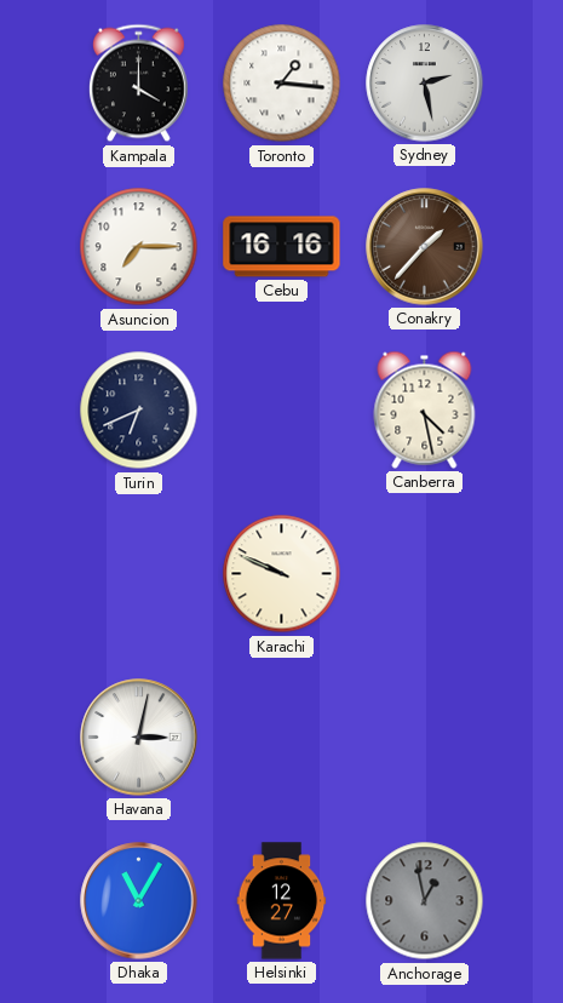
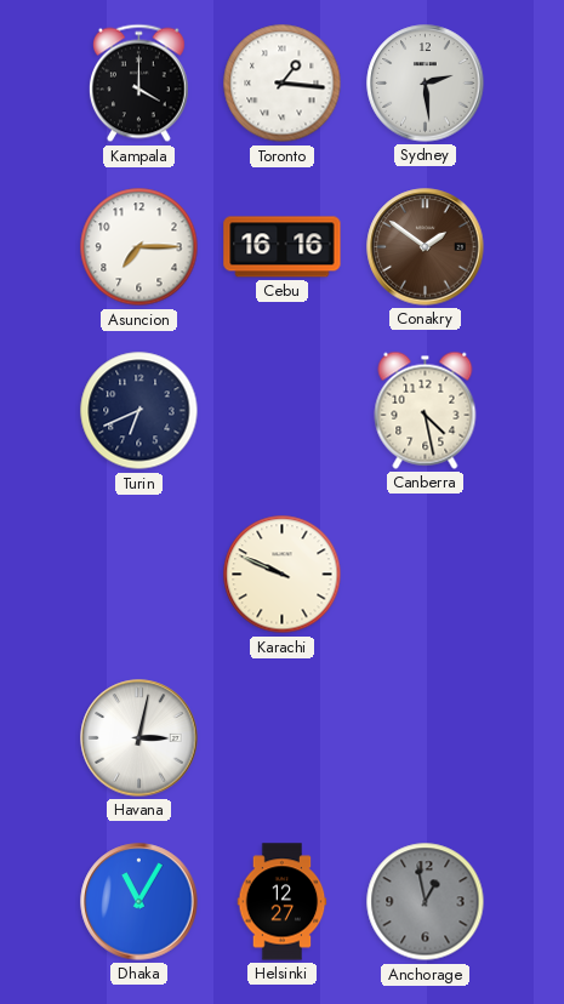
Sydney: 2:28 -> 2:29 (426, 84)
Conakry: 1:37 -> 1:51 (426, 247)
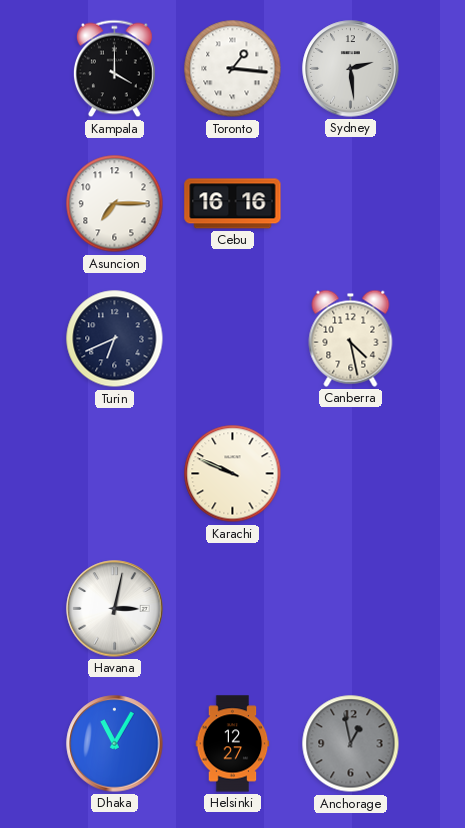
Conakry: 1:51 -> none (426, 247)
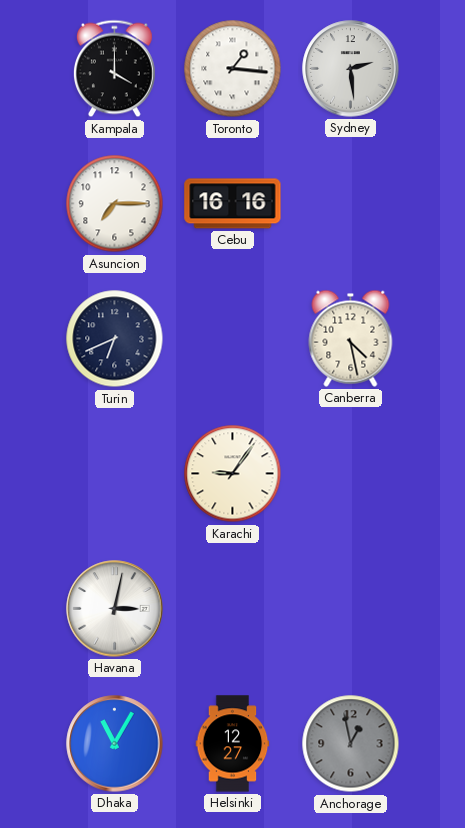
Karachi: 9:49 -> 9:06 (233, 474)
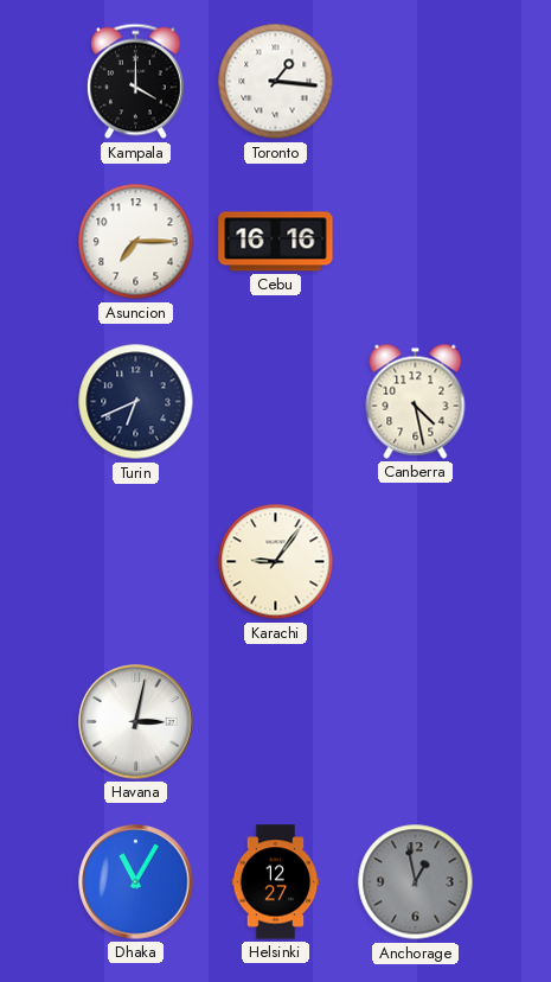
Sydney: 2:29 -> none (351, 69)
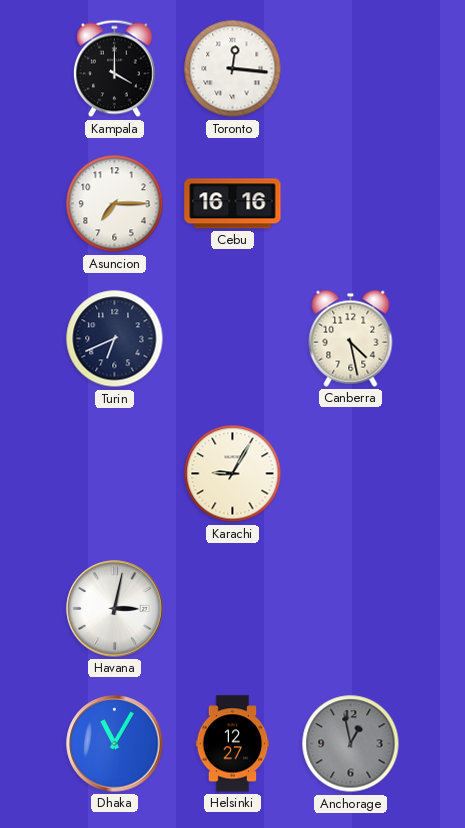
Toronto: 1:16 -> 12:16 (233, 69)
Karachi: 9:06 -> 9:05 (233, 474)
